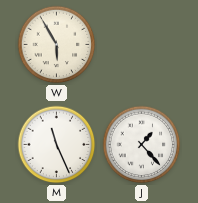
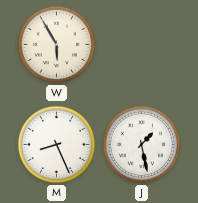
M: 11:26 -> 8:26 (57, 145)
J: 1:23 -> 1:28 (142, 145)
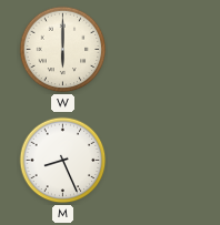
W: 5:55 -> 6:00 (63, 50)
J: 1:28 -> none (142, 145)
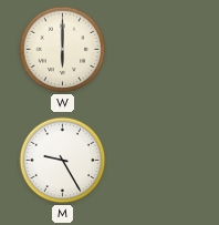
M: 8:26 -> 9:25 (63, 161)
